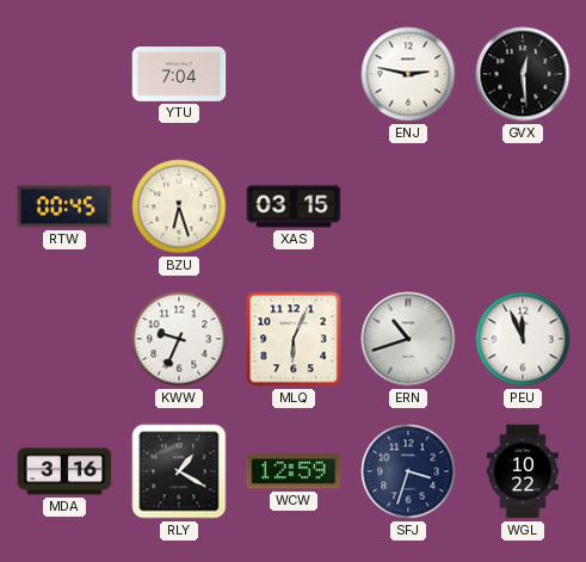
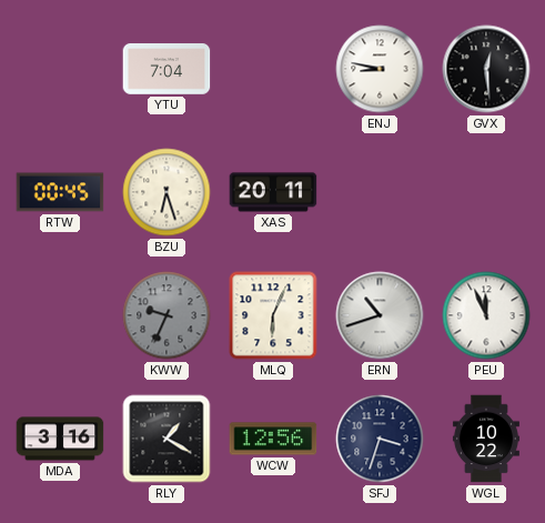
ENJ: 2:47 -> 8:47 (380, 69)
XAS: 03:15 -> 20:11 (273, 192)
KWW dial: white -> grey (166, 315)
WCW: 12:59 -> 12:56 (273, 439)
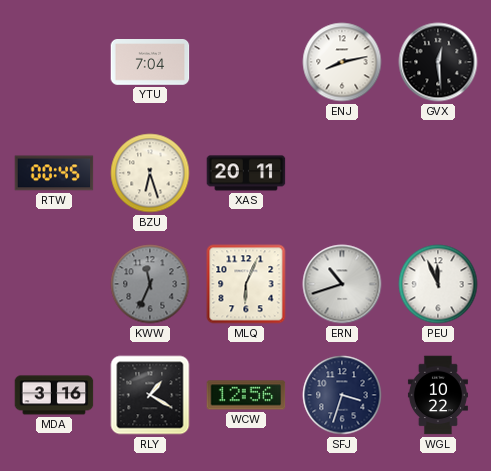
ENJ: 8:47 -> 8:13 (342, 62)
KWW: 9:34 -> 11:34 (150, 284)
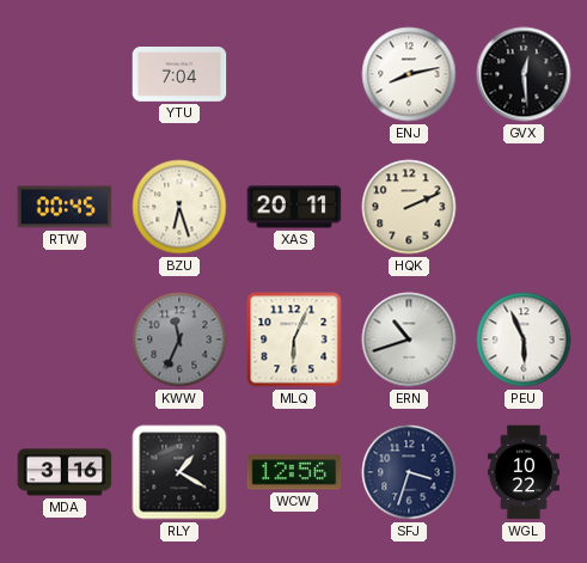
HQK: none -> 2:11 (409, 207)
PEU: 11:56 -> 5:56 (524, 339)
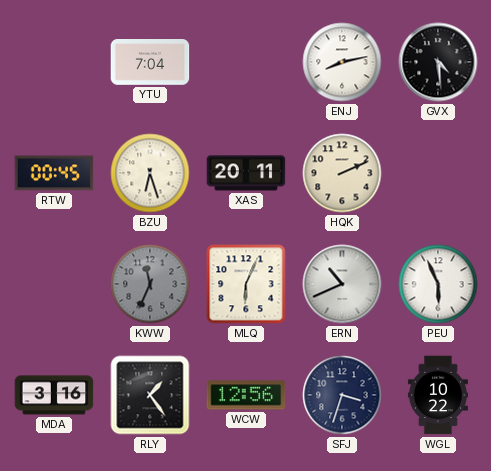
GVX: 12:29 -> 4:29 (438, 62)
ERN: 10:42 -> 10:41 (342, 284)
RLY: 1:20 -> 1:24 (150, 395)
